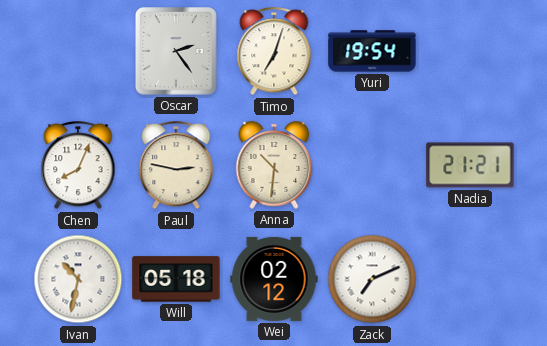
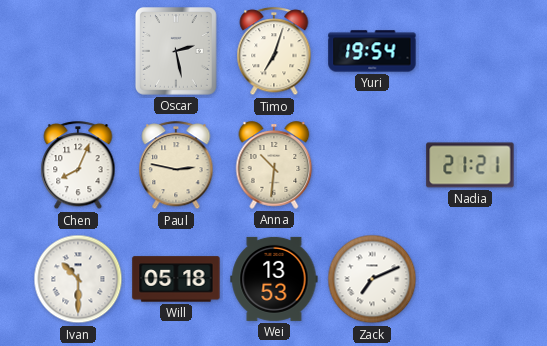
Oscar: 2:24 -> 2:28 (177, 52)
Ivan: 10:32 -> 10:30 (78, 279)
Wei: 02:12 -> 13:53 (274, 279)
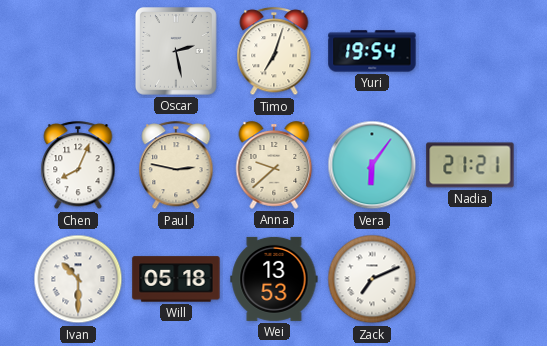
Anna: 10:31 -> 9:38 (274, 165)
Vera: none -> 6:06 (372, 165)
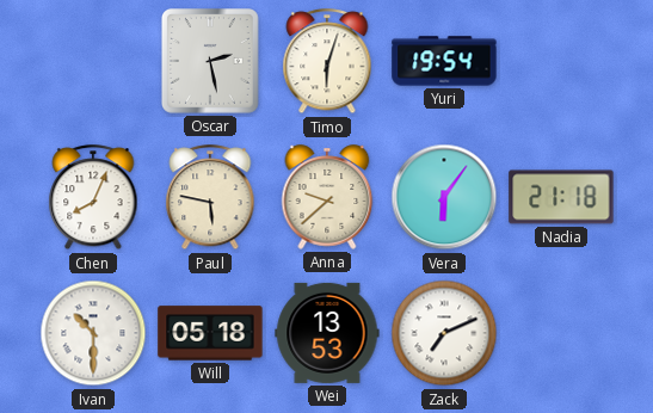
Timo: 7:03 -> 6:03 (327, 62)
Paul: 2:47 -> 5:47 (210, 198)
Nadia: 21:21 -> 21:18 (561, 197)
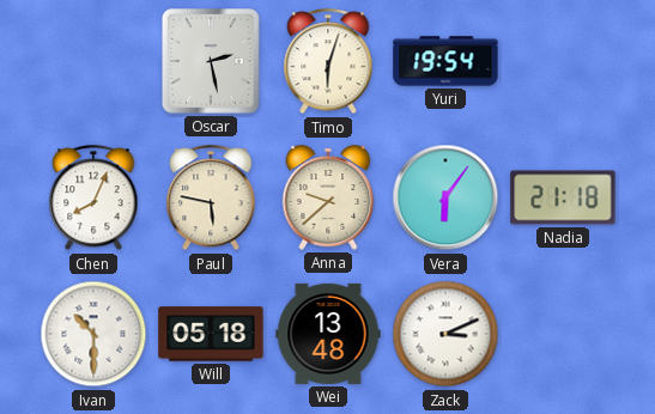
Wei: 13:53 -> 13:48 (328, 334)
Zack: 7:11 -> 3:11 (445, 334)
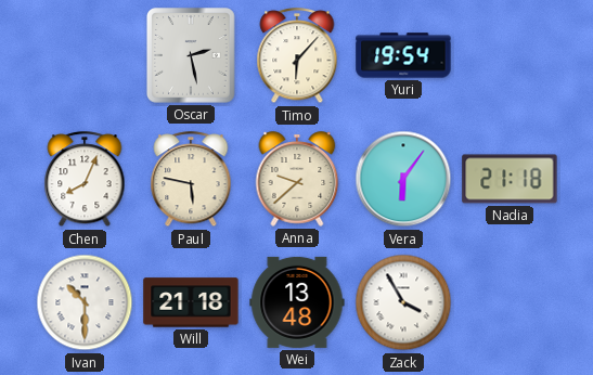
Timo: 6:03 -> 6:07 (297, 56)
Will: 05:18 -> 21:18 (191, 302)
Zack: 3:11 -> 3:55 (403, 302)
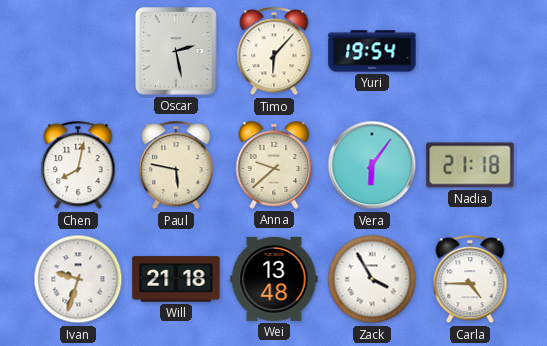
Chen: 8:04 -> 8:02 (78, 166)
Ivan: 10:30 -> 9:33 (78, 279)
Carla: none -> 4:45 (470, 280)
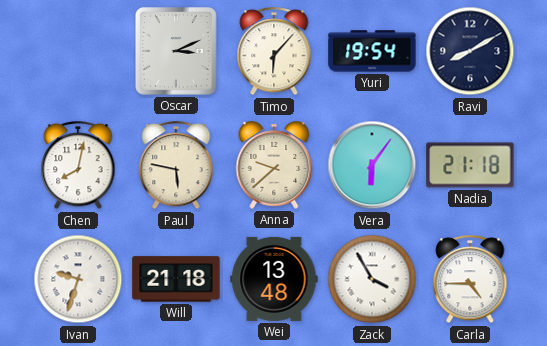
Oscar: 2:28 -> 3:11 (177, 52)
Ravi: none -> 8:10 (470, 51)
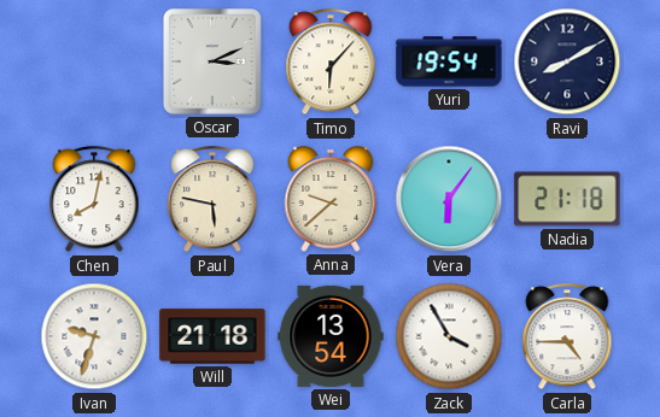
Wei: 13:48 -> 13:54 (331, 336)
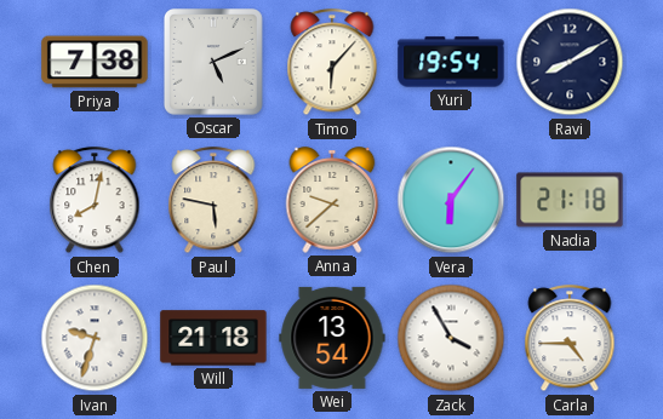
Priya: none -> 7:38 (95, 62)
Oscar: 3:11 -> 5:11 (215, 63)
